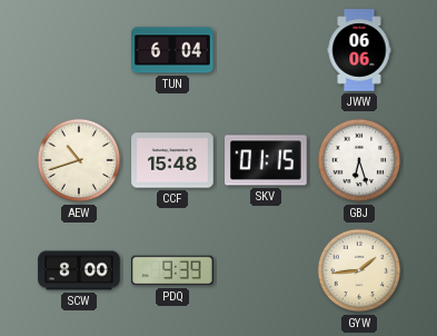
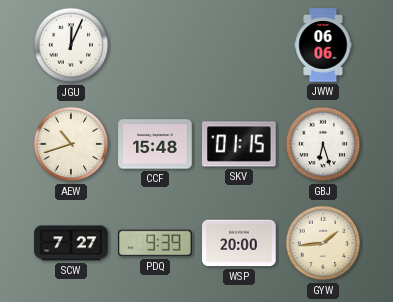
JGU: none -> 12:04 (71, 45)
TUN: 6:04 -> none (172, 50)
SCW: 8:00 -> 7:27 (71, 243)
WSP: none -> 20:00 (239, 243)
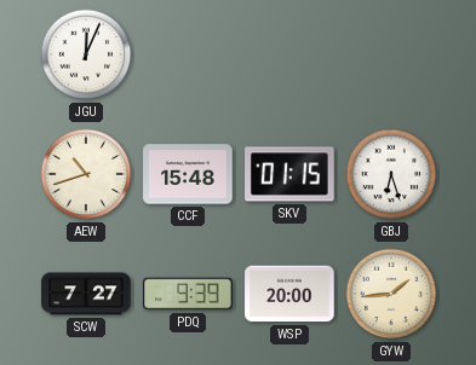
JWW: 06:06 -> none (323, 45)
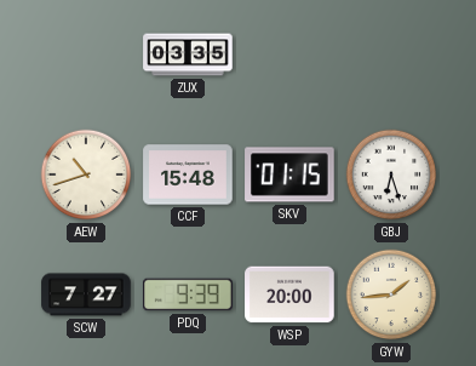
JGU: 12:04 -> none (86, 54)
ZUX: none -> 03:35 (188, 55)
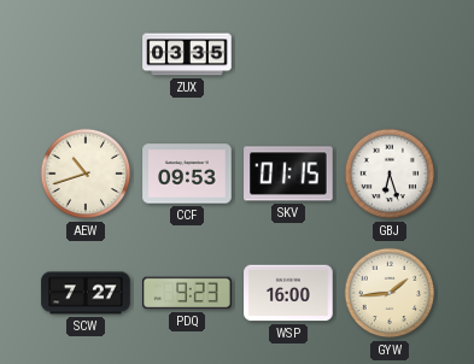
CCF: 15:48 -> 09:53 (187, 174)
PDQ: 9:39 -> 9:23 (187, 293)
WSP: 20:00 -> 16:00 (288, 293)
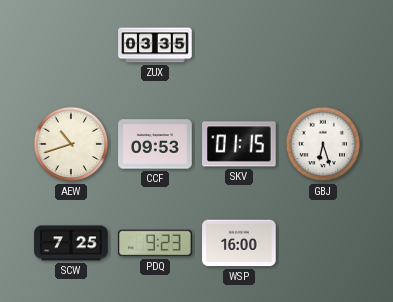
SCW: 7:27 -> 7:25 (71, 243)
GYW: 1:44 -> none (390, 293)
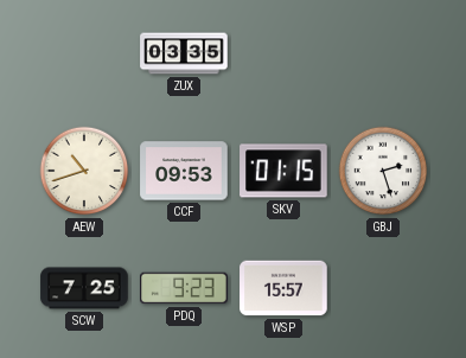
GBJ: 6:27 -> 2:27 (383, 171)
WSP: 16:00 -> 15:57 (283, 288)
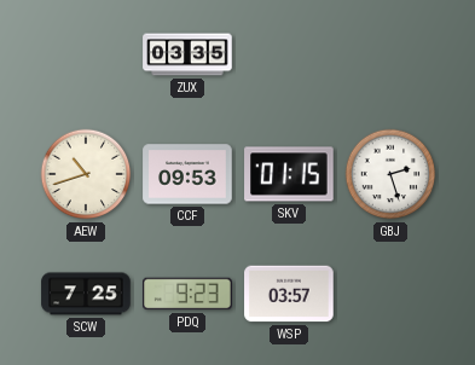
WSP: 15:57 -> 03:57 (289, 294)
